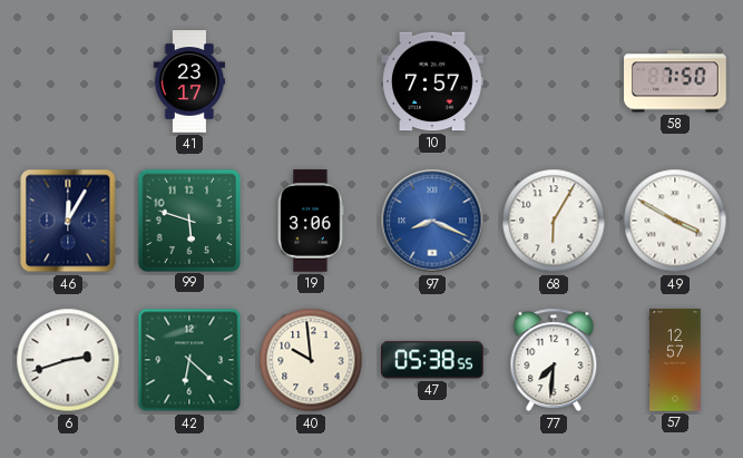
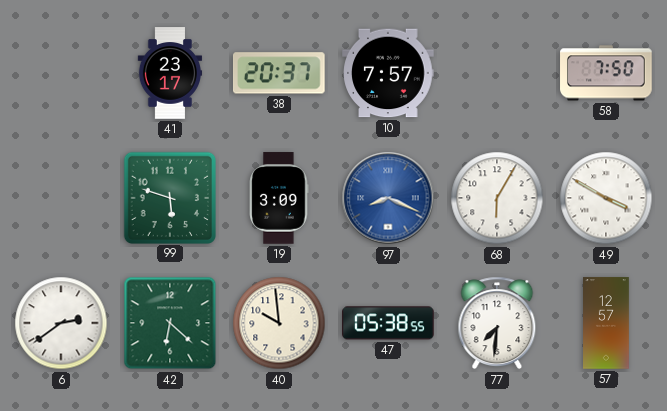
38: none -> 20:37 (279, 73)
46: 12:05 -> none (68, 221)
19: 3:06 -> 3:09 (279, 198)
6: 2:42 -> 2:39 (61, 323)
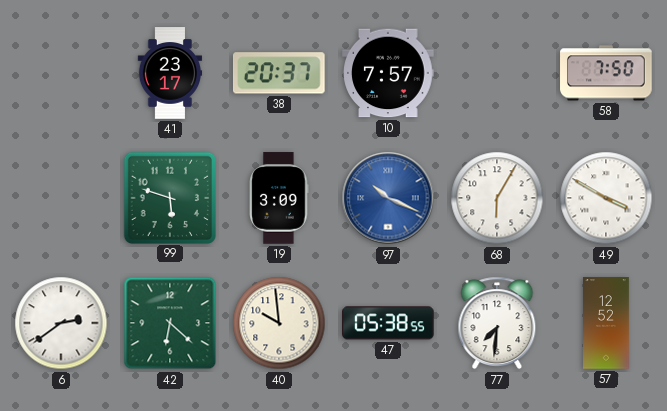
97: 8:19 -> 10:19 (388, 198)
57: 12:57 -> 12:52 (607, 323)
